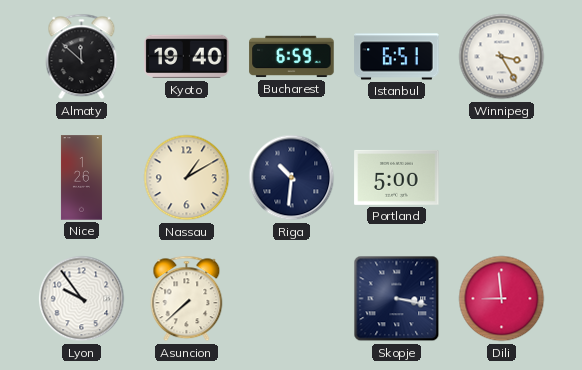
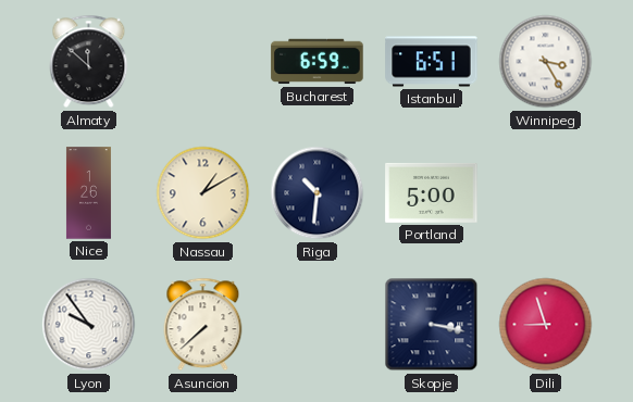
Kyoto: 19:40 -> none (187, 57)
Dili: 8:59 -> 8:57 (546, 325)
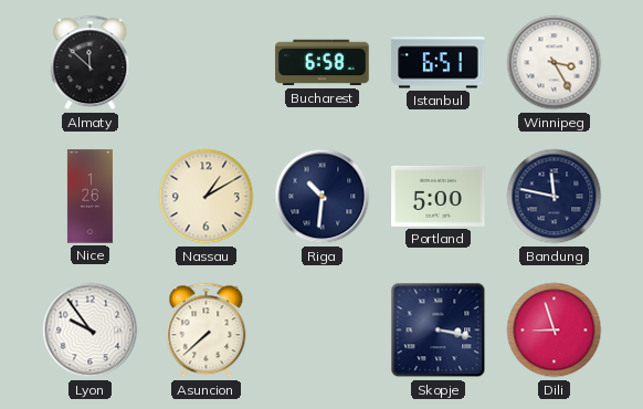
Bucharest: 6:59 -> 6:58 (323, 63)
Bandung: none -> 11:47 (555, 197)
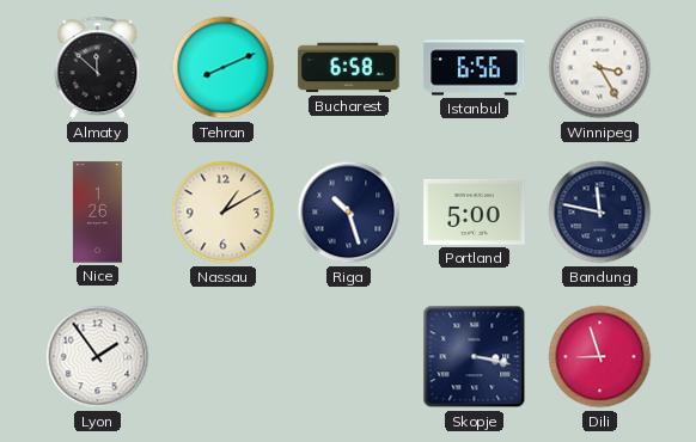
Tehran: none -> 8:11 (224, 68)
Istanbul: 6:51 -> 6:56 (475, 68)
Riga: 10:31 -> 10:27 (349, 213)
Lyon: 9:54 -> 1:54 (98, 357)
Asuncion: 7:38 -> none (207, 331)
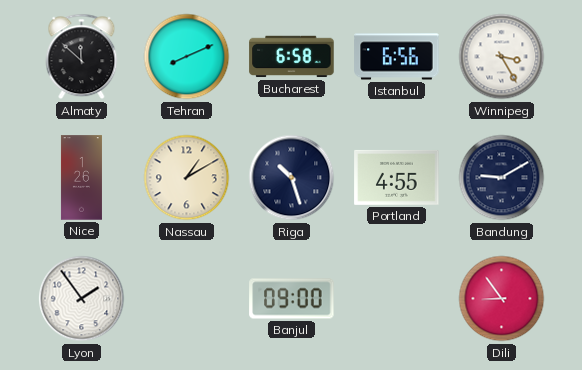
Portland: 5:00 -> 4:55 (397, 177)
Bandung: 11:47 -> 9:10 (502, 178)
Banjul: none -> 09:00 (292, 299)
Skopje: 3:17 -> none (475, 357)
Dili: 8:57 -> 8:54 (502, 299)
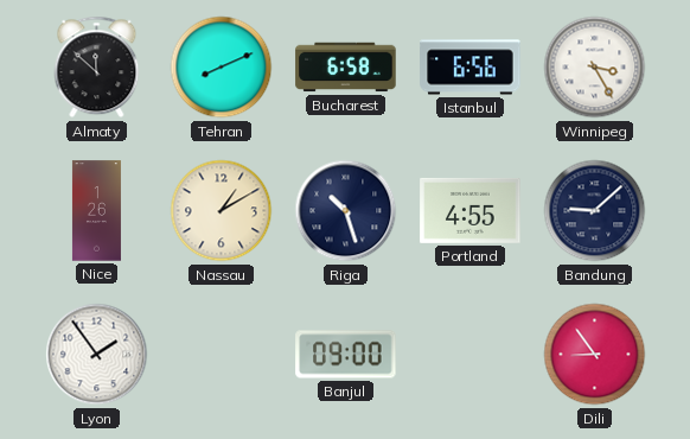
Bandung: 9:10 -> 9:08 (595, 211)
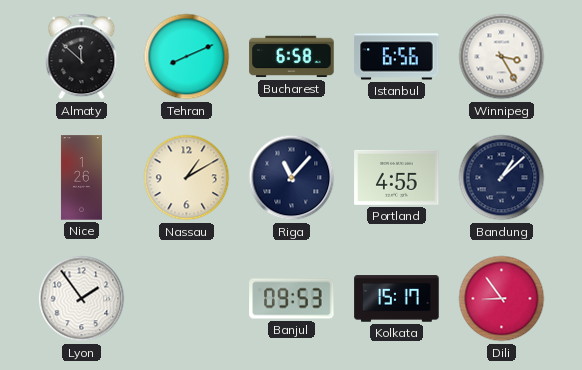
Riga: 10:27 -> 11:07 (292, 178)
Bandung: 9:08 -> 1:08 (502, 178)
Banjul: 09:00 -> 09:53 (292, 299)
Kolkata: none -> 15:17 (397, 299)
